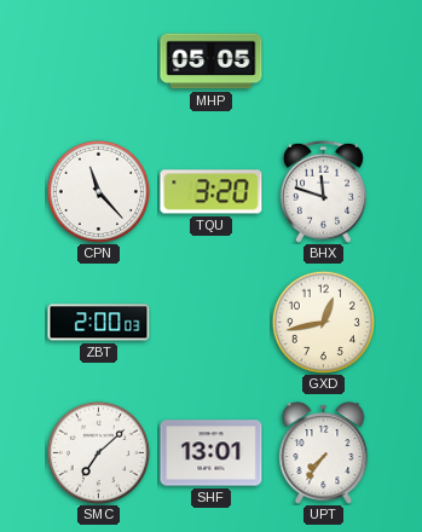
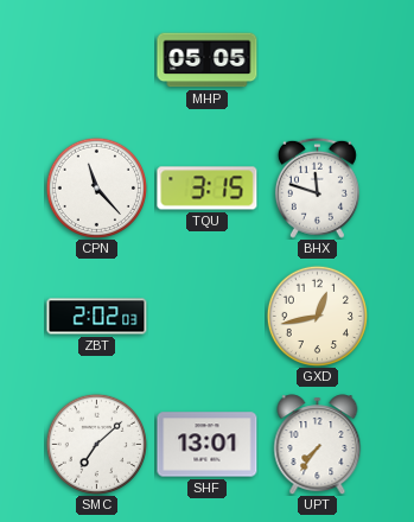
TQU: 3:20 -> 3:15 (208, 189)
ZBT: 2:00 -> 2:02 (97, 317)
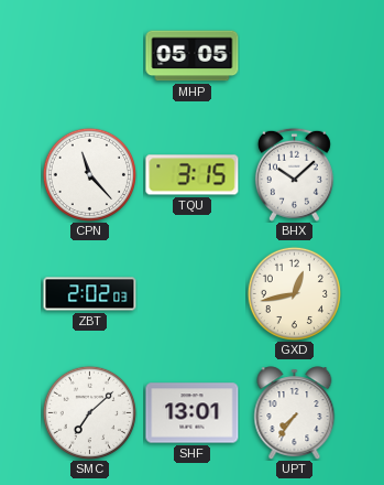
BHX: 11:48 -> 10:08 (294, 174)
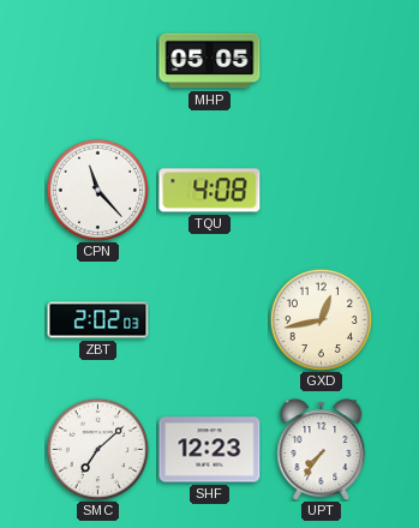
TQU: 3:15 -> 4:08 (210, 191)
BHX: 10:08 -> none (294, 174)
SHF: 13:01 -> 12:23 (210, 450)
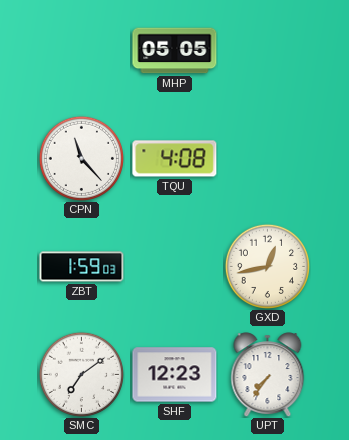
ZBT: 2:02 -> 1:59 (82, 267)
SMC: 7:08 -> 7:09 (81, 374)
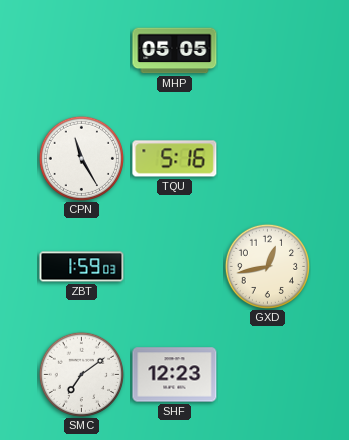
CPN: 11:23 -> 11:25 (81, 158)
TQU: 4:08 -> 5:16 (175, 159)
UPT: 7:36 -> none (268, 375)
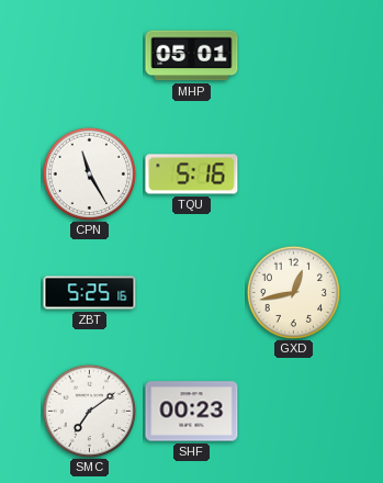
MHP: 05:05 -> 05:01 (192, 56)
ZBT: 1:59 -> 5:25 (90, 293)
SHF: 12:23 -> 00:23 (192, 412)
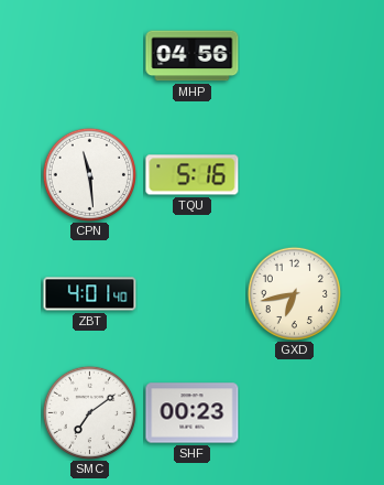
MHP: 05:01 -> 04:56 (193, 56)
CPN: 11:25 -> 11:29 (89, 174)
ZBT: 5:25 -> 4:01 (90, 294)
GXD: 12:43 -> 6:43 (294, 293)
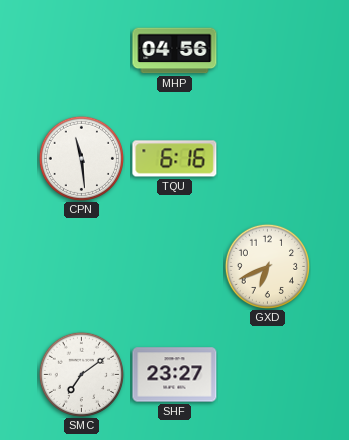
TQU: 5:16 -> 6:16 (175, 159)
ZBT: 4:01 -> none (90, 294)
GXD: 6:43 -> 6:41 (267, 266)
SHF: 00:23 -> 23:27 (175, 375)
